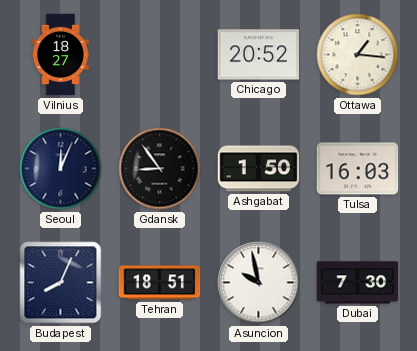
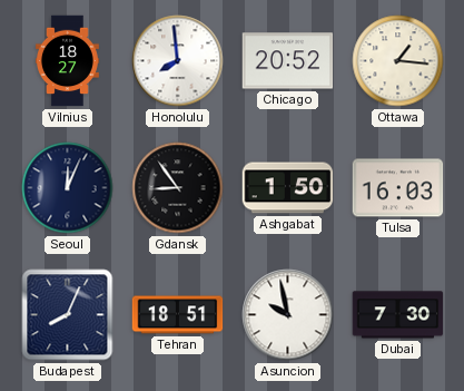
Honolulu: none -> 7:59 (178, 61)
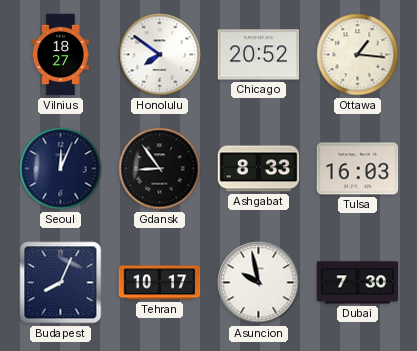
Honolulu: 7:59 -> 7:51 (160, 55)
Ashgabat: 1:50 -> 8:33 (259, 169)
Tehran: 18:51 -> 10:17 (160, 283)
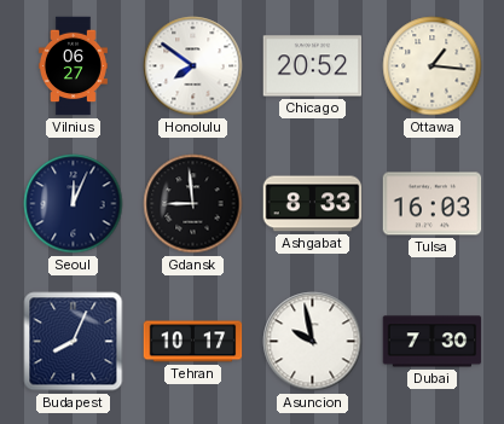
Vilnius: 18:27 -> 06:27 (73, 66)
Gdansk: 8:54 -> 8:59 (193, 204)
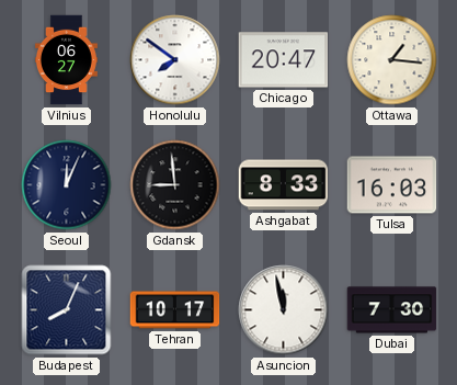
Chicago: 20:52 -> 20:47 (284, 60)
Asuncion: 9:58 -> 11:58 (284, 310)
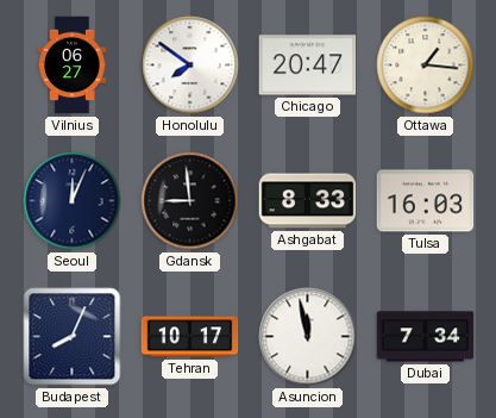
Dubai: 7:30 -> 7:34 (426, 337)
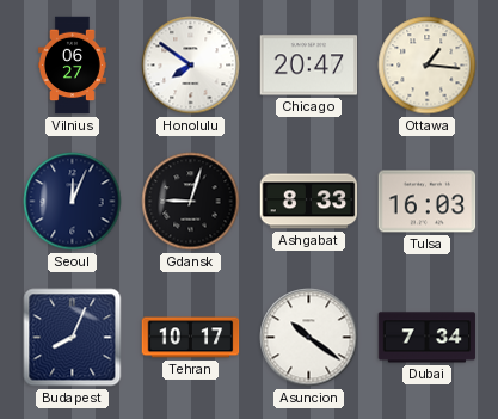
Gdansk: 8:59 -> 9:03 (191, 202)
Asuncion: 11:58 -> 10:21 (309, 338)
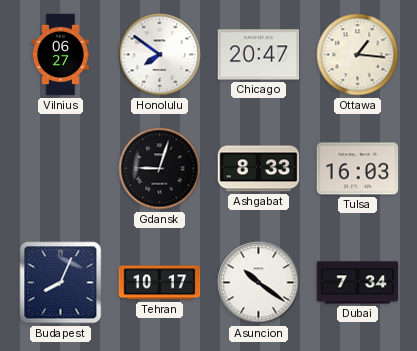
Seoul: 12:04 -> none (73, 202)
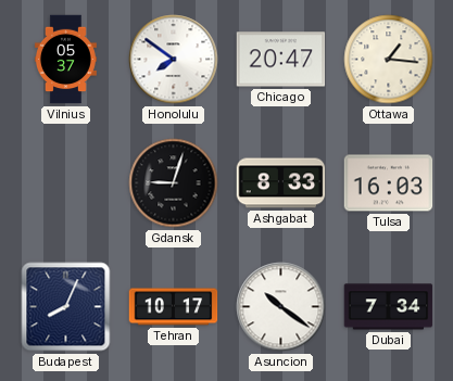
Vilnius: 06:27 -> 05:37 (65, 60)
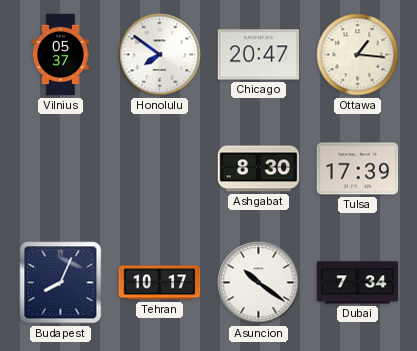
Gdansk: 9:03 -> none (174, 183)
Ashgabat: 8:33 -> 8:30 (259, 169)
Tulsa: 16:03 -> 17:39 (358, 169)
